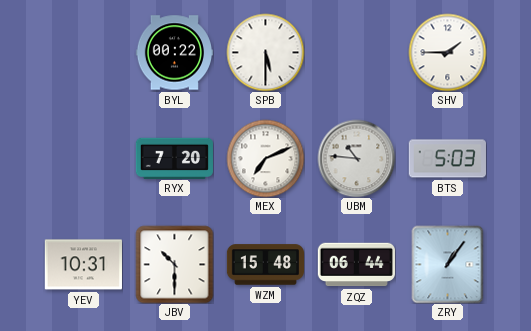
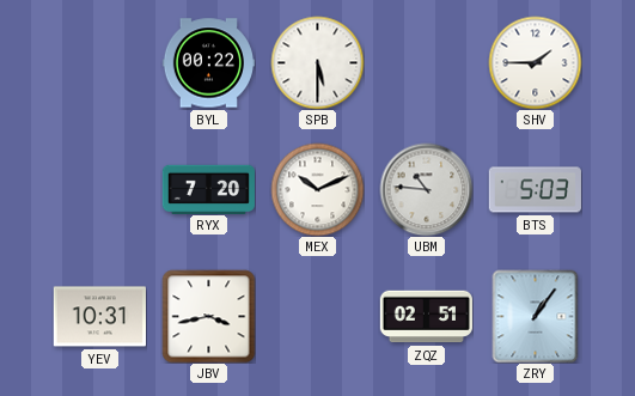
MEX: 7:11 -> 10:11 (317, 189)
JBV: 10:30 -> 3:43 (208, 316)
WZM: 15:48 -> none (265, 265)
ZQZ: 06:44 -> 02:51 (426, 317)
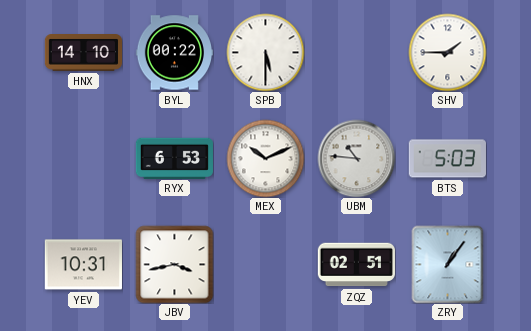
HNX: none -> 14:10 (83, 53)
RYX: 7:20 -> 6:53 (174, 158)
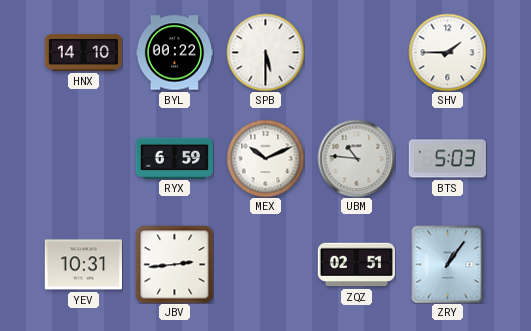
RYX: 6:53 -> 6:59 (174, 158)
JBV: 3:43 -> 2:44 (174, 264)
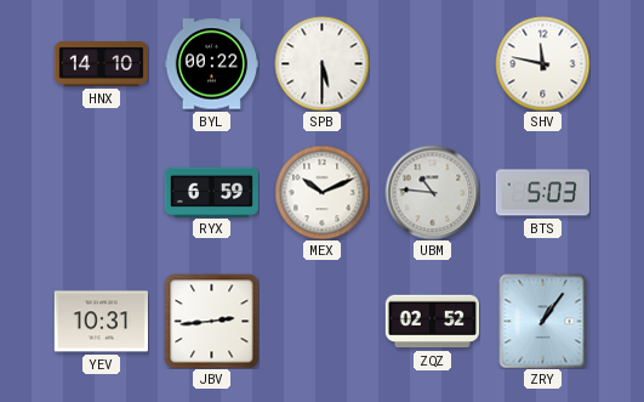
SHV: 1:45 -> 11:47 (542, 63)
ZQZ: 02:51 -> 02:52 (432, 322)
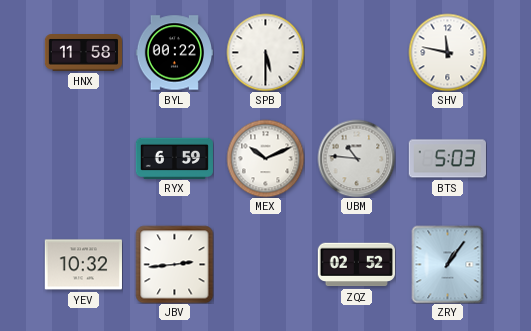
HNX: 14:10 -> 11:58 (83, 53)
YEV: 10:31 -> 10:32 (83, 265)
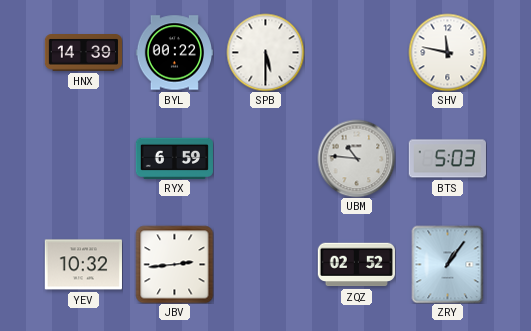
HNX: 11:58 -> 14:39 (83, 53)
MEX: 10:11 -> none (265, 158)
